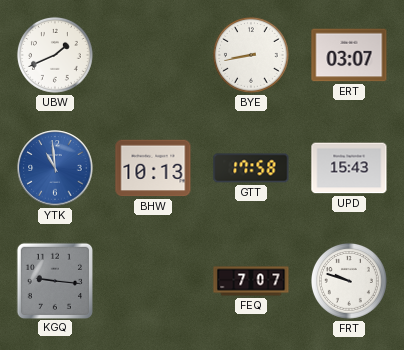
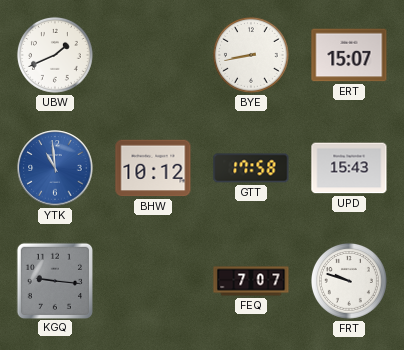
ERT: 03:07 -> 15:07 (349, 55)
BHW: 10:13 -> 10:12 (153, 168)
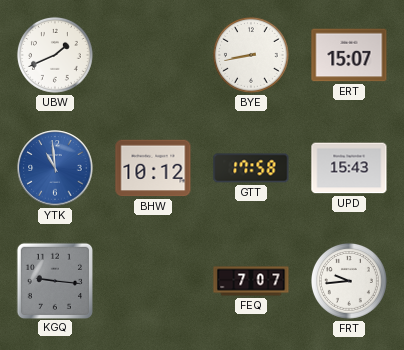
FRT: 9:48 -> 9:44 (349, 281)
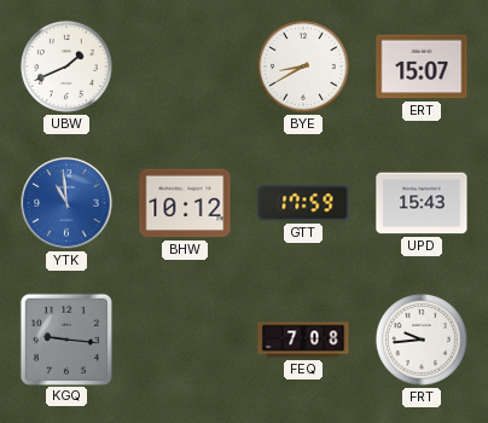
BYE: 8:43 -> 8:40 (303, 66)
GTT: 17:58 -> 17:59 (303, 203)
FEQ: 7:07 -> 7:08 (303, 340)
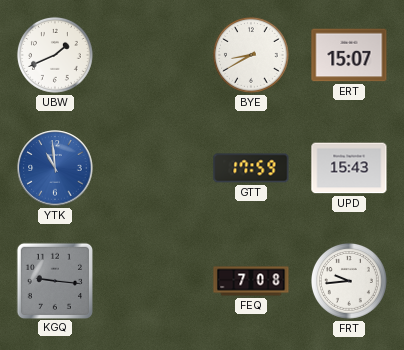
BHW: 10:12 -> none (185, 203)
